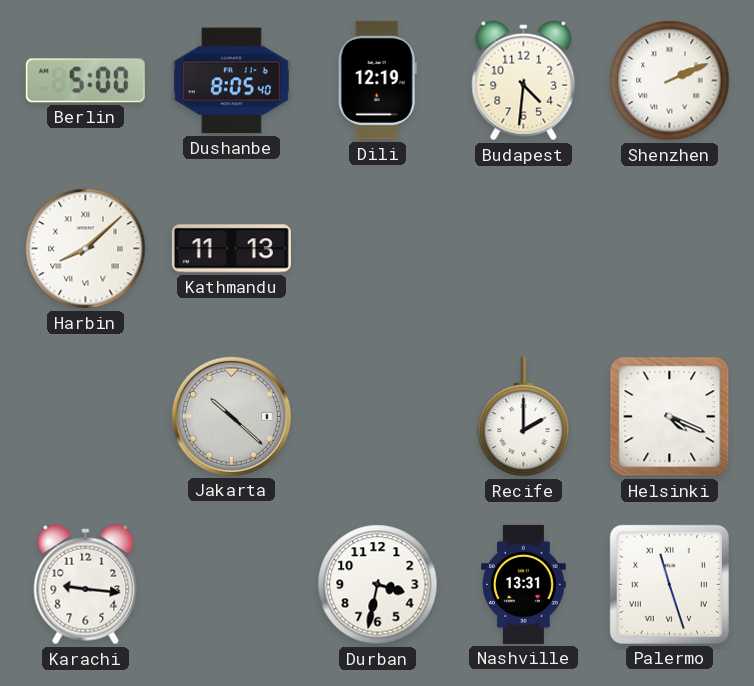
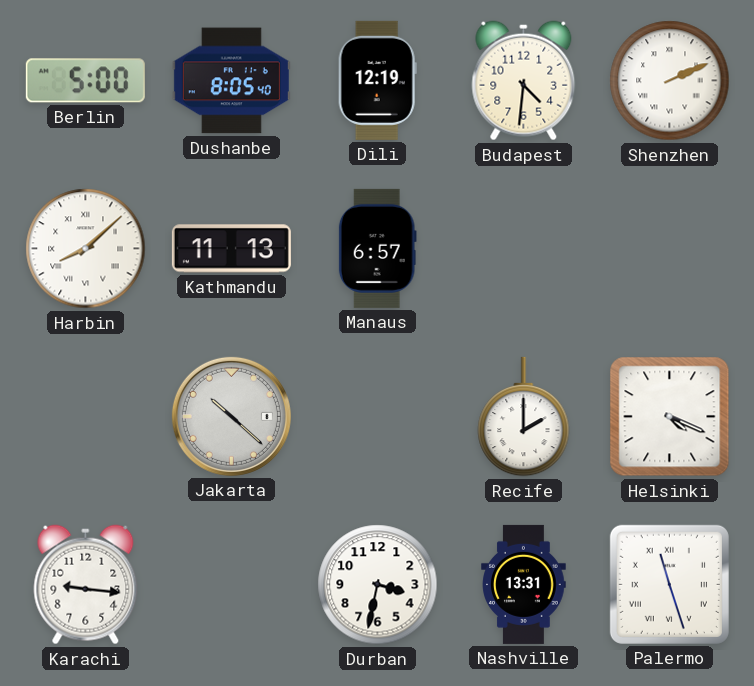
Manaus: none -> 6:57 (377, 248)
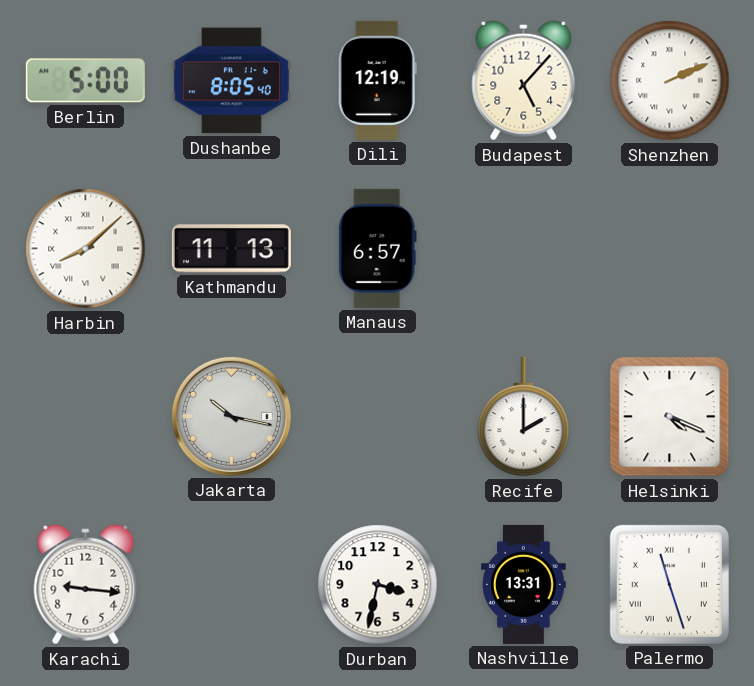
Budapest: 4:31 -> 5:07 (524, 81)
Jakarta: 10:22 -> 10:17 (231, 416)
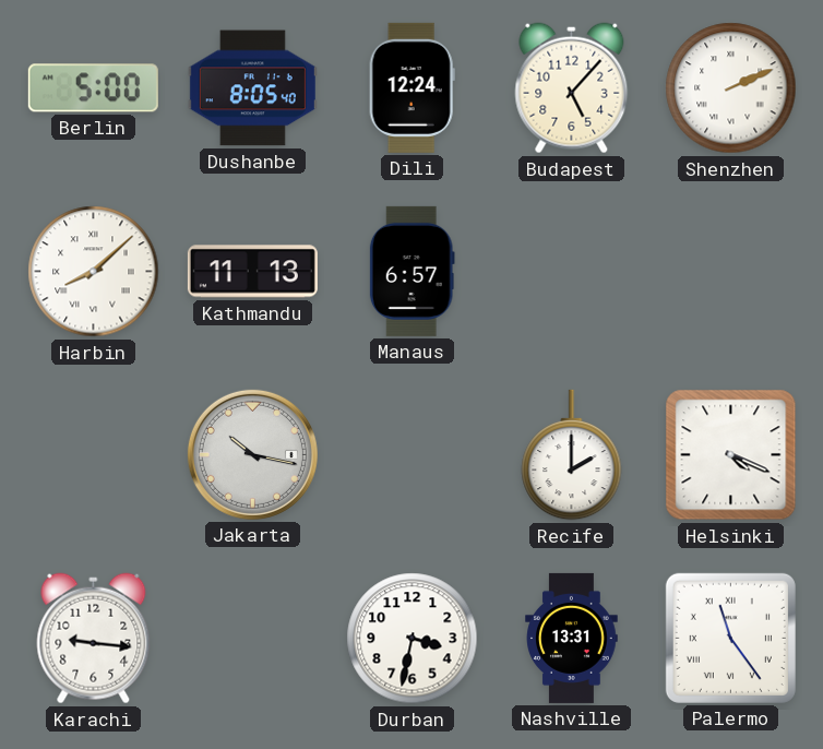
Dili: 12:19 -> 12:24 (411, 87)
Palermo: 11:27 -> 11:24 (730, 638)
